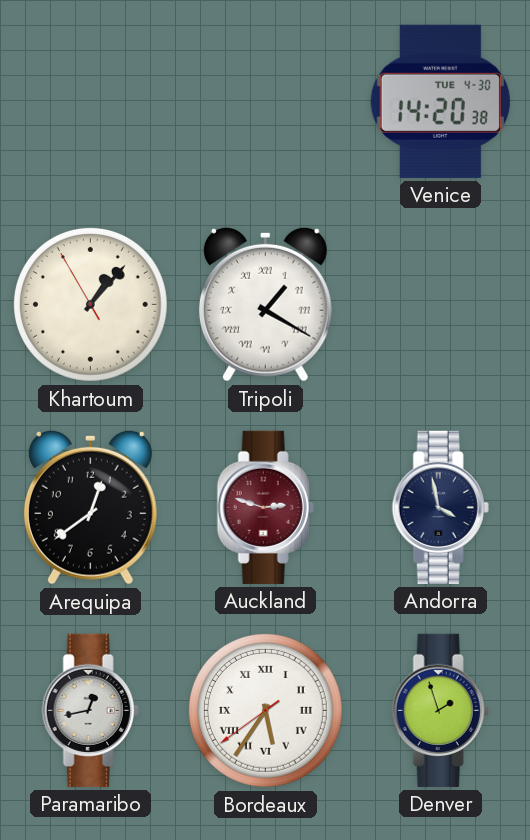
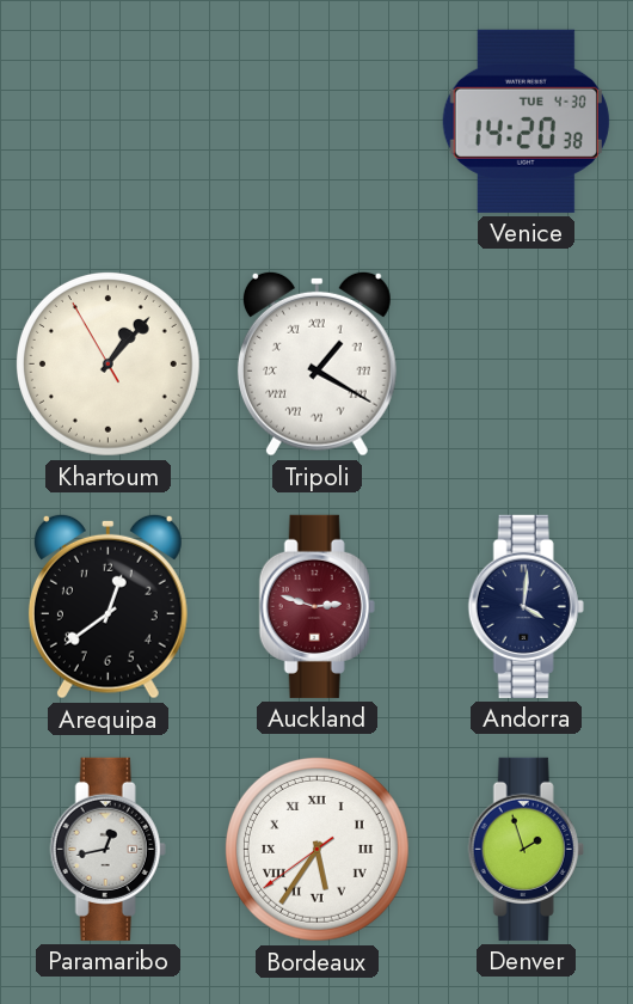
Andorra: 3:58 -> 4:01 (526, 606)
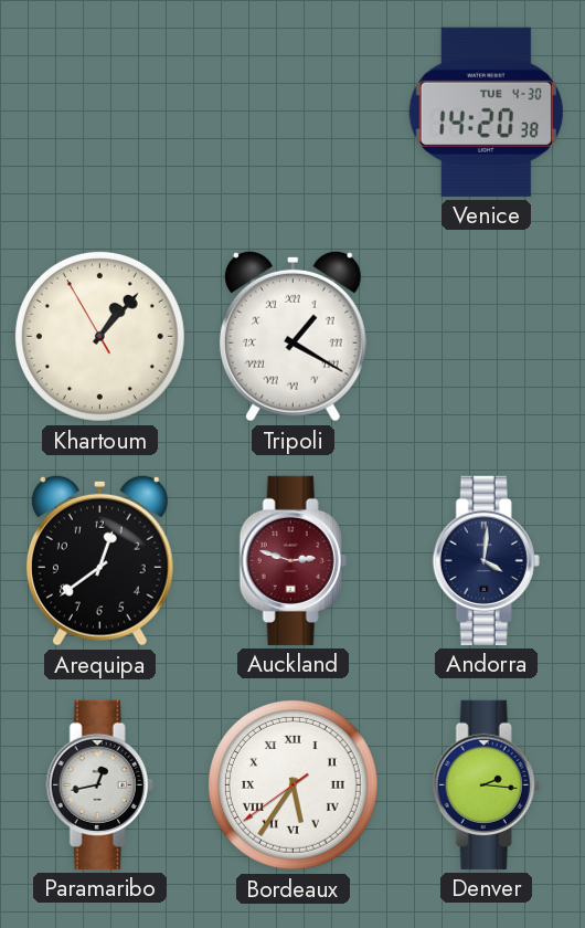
Denver: 1:57 -> 2:16 (486, 784)
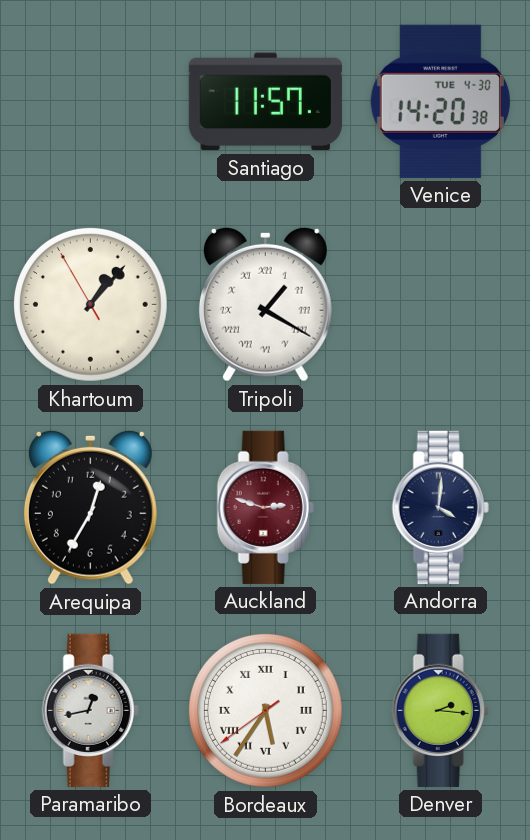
Santiago: none -> 11:57 (265, 102)
Arequipa: 12:39 -> 12:35 (90, 507)
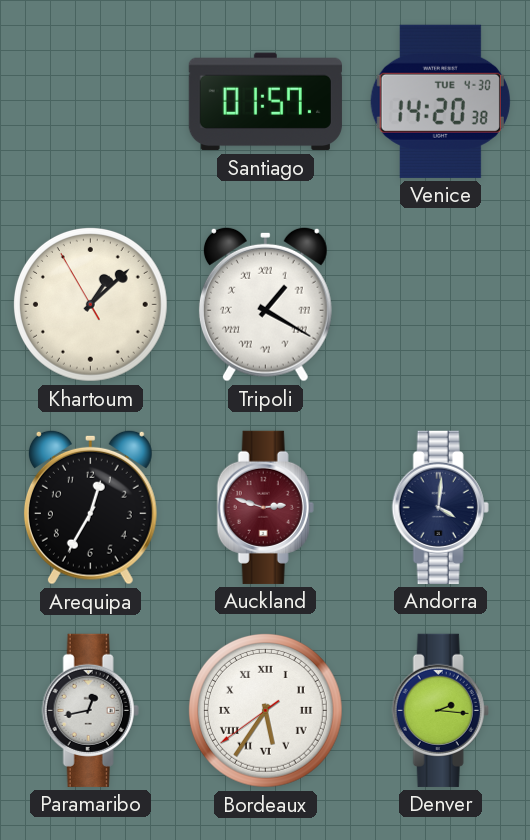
Santiago: 11:57 -> 01:57 (265, 102)
Khartoum: 1:06 -> 1:07 (90, 304)
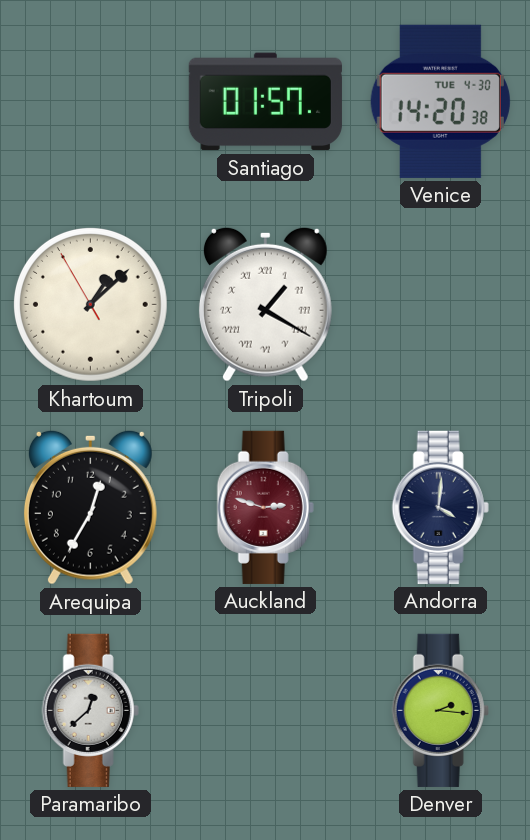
Paramaribo: 12:43 -> 12:38 (90, 710)
Bordeaux: 5:35 -> none (265, 710)
